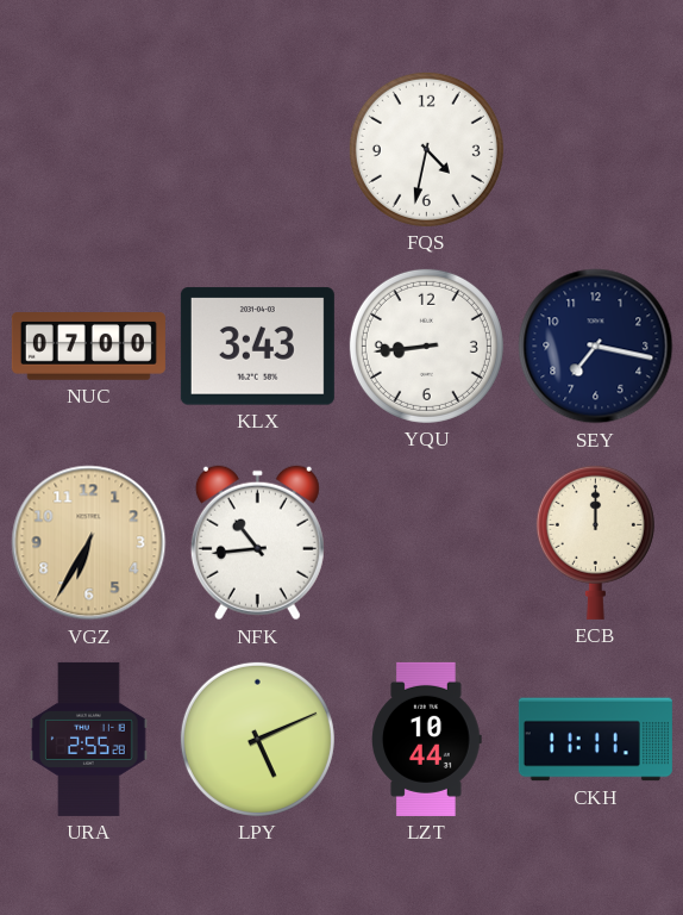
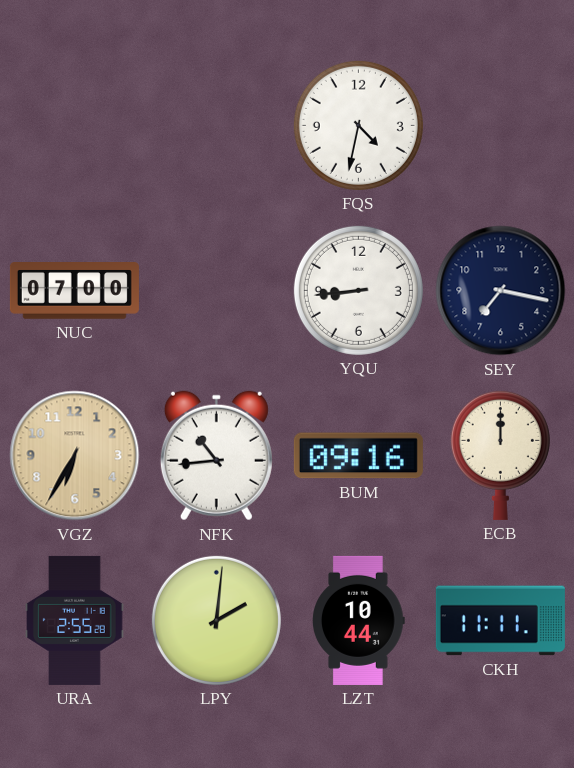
KLX: 3:43 -> none (257, 347)
BUM: none -> 09:16 (358, 456)
LPY: 5:11 -> 2:01 (216, 620)
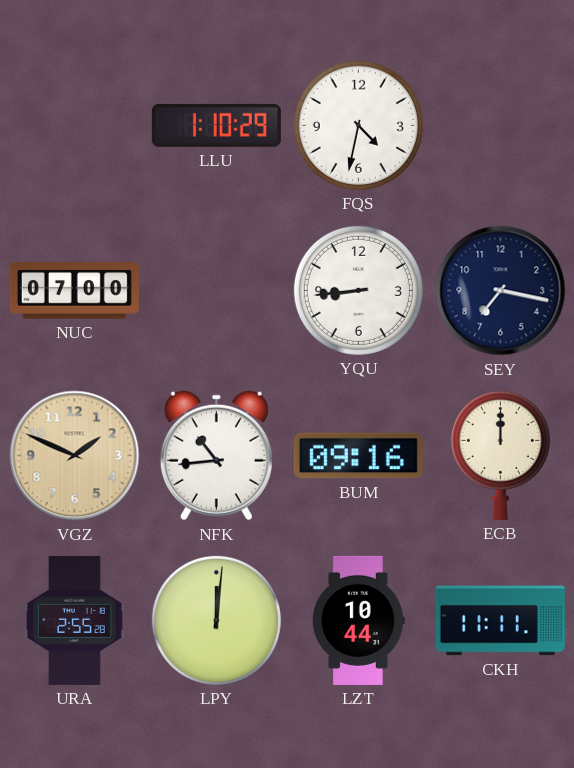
LLU: none -> 1:10 (216, 125)
VGZ: 6:35 -> 1:49 (75, 456)
LPY: 2:01 -> 12:01 (216, 620)
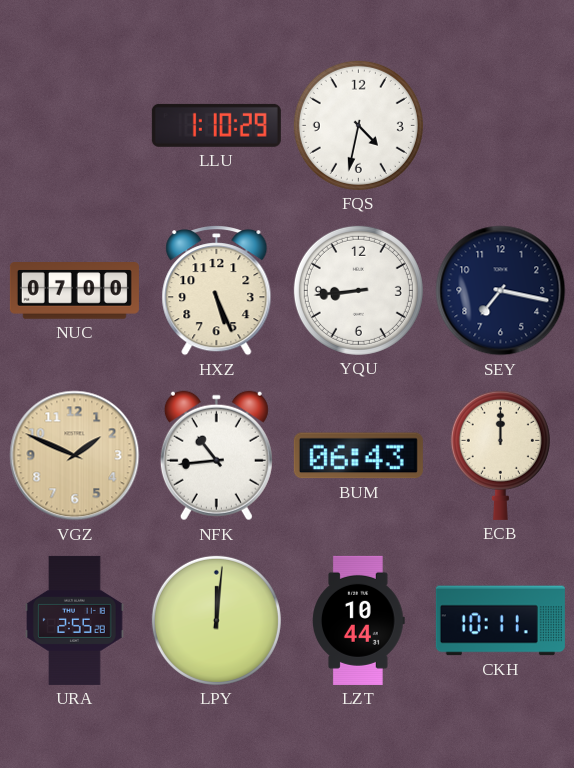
HXZ: none -> 5:26 (217, 291)
BUM: 09:16 -> 06:43 (358, 456)
CKH: 11:11 -> 10:11 (500, 621)
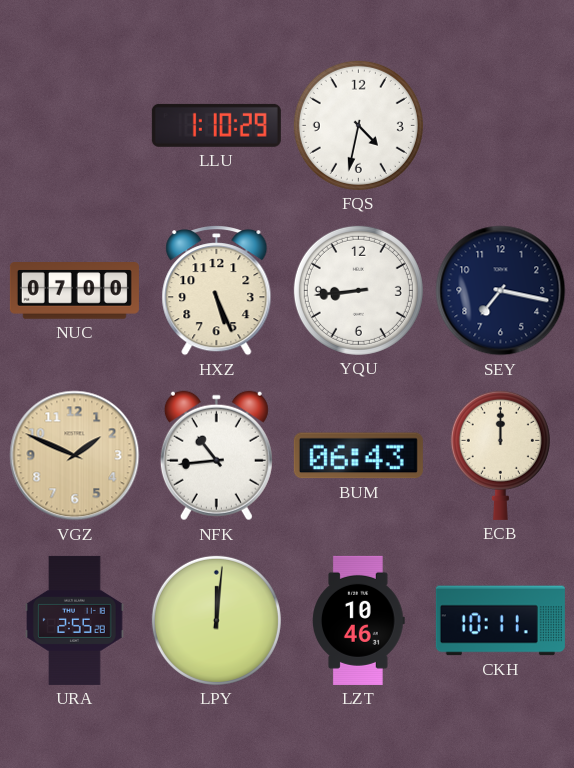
LZT: 10:44 -> 10:46 (359, 620)
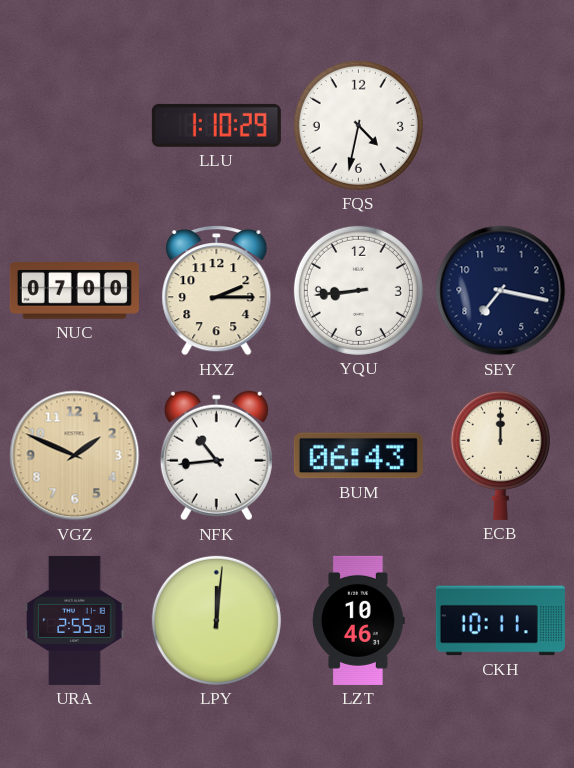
HXZ: 5:26 -> 2:15 (217, 291)
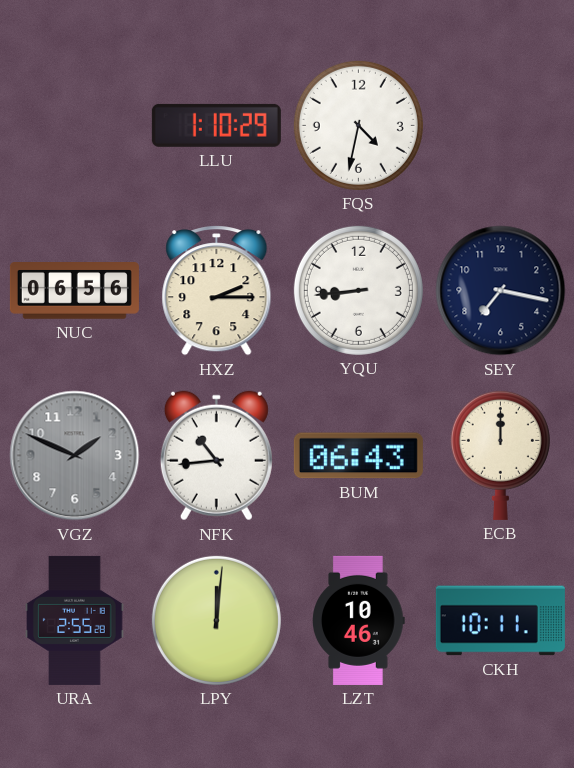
NUC: 07:00 -> 06:56 (74, 291)
VGZ dial: champagne -> grey (75, 456)
